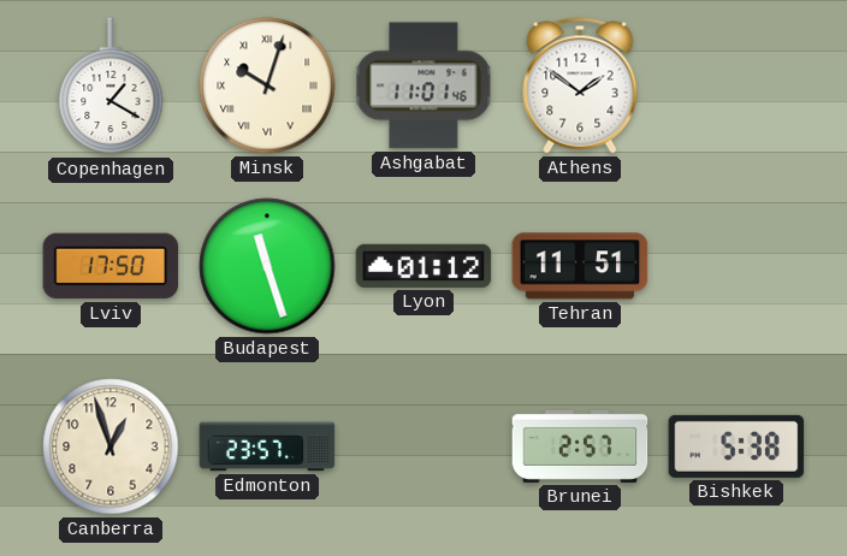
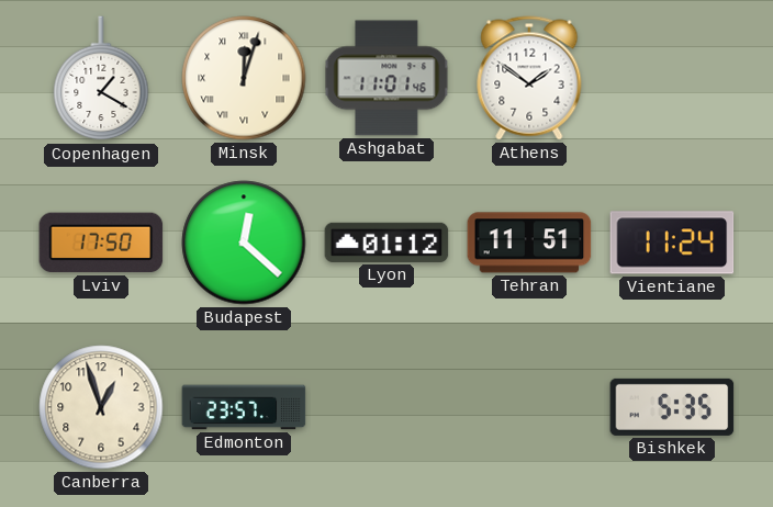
Minsk: 10:03 -> 12:03 (244, 78)
Budapest: 11:27 -> 12:22 (244, 243)
Vientiane: none -> 11:24 (672, 243)
Brunei: 2:57 -> none (580, 446)
Bishkek: 5:38 -> 5:35 (672, 407)
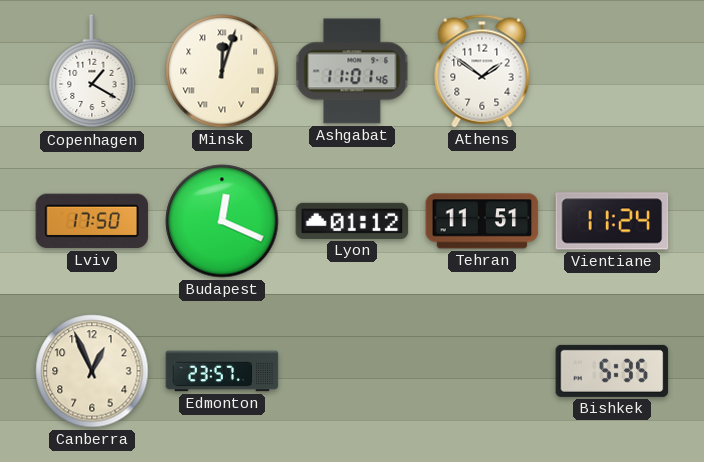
Budapest: 12:22 -> 12:19 (222, 221)
Canberra: 12:57 -> 12:56 (92, 371)
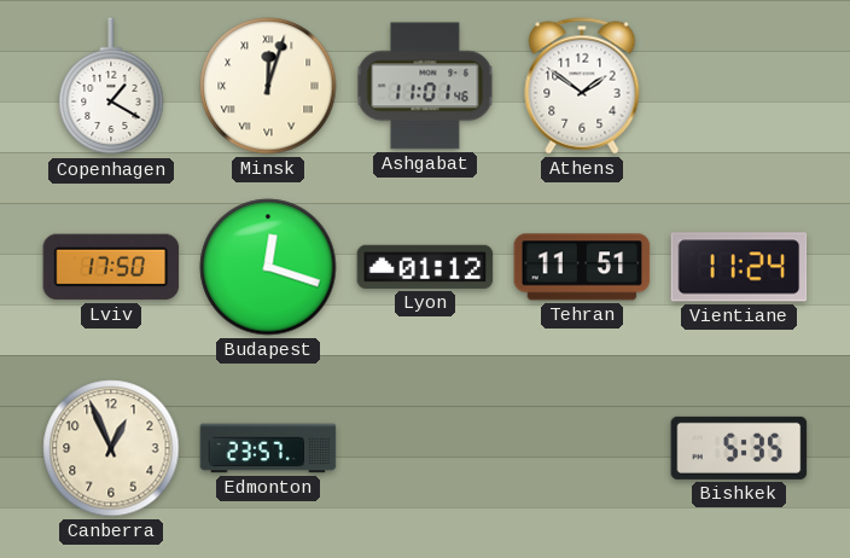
Budapest: 12:19 -> 12:18 (268, 267)
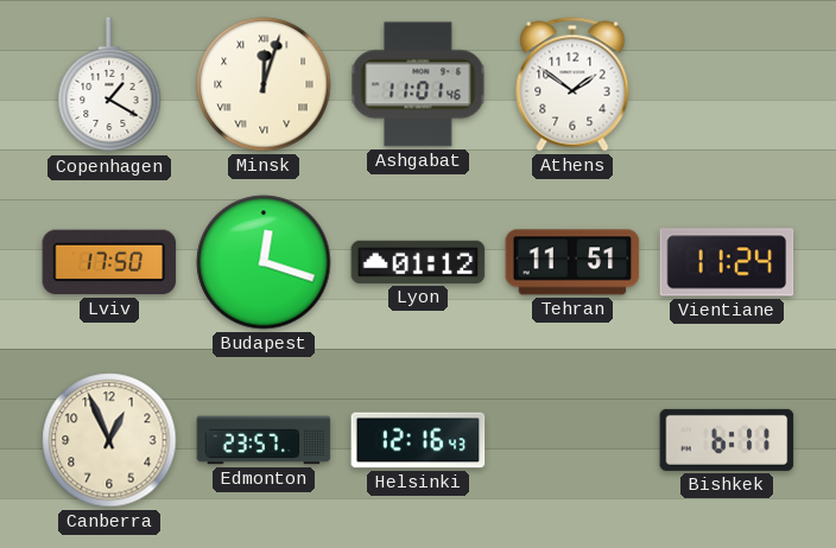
Helsinki: none -> 12:16 (418, 440)
Bishkek: 5:35 -> 6:11 (727, 440)
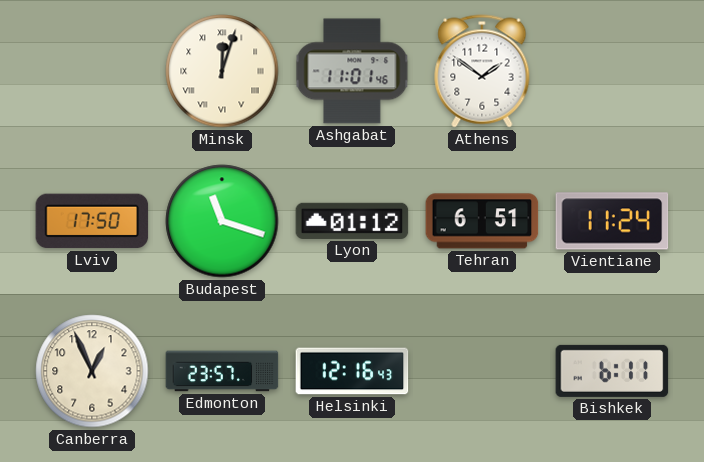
Copenhagen: 1:20 -> none (109, 85)
Budapest: 12:18 -> 11:18 (222, 221)
Tehran: 11:51 -> 6:51 (482, 221)
